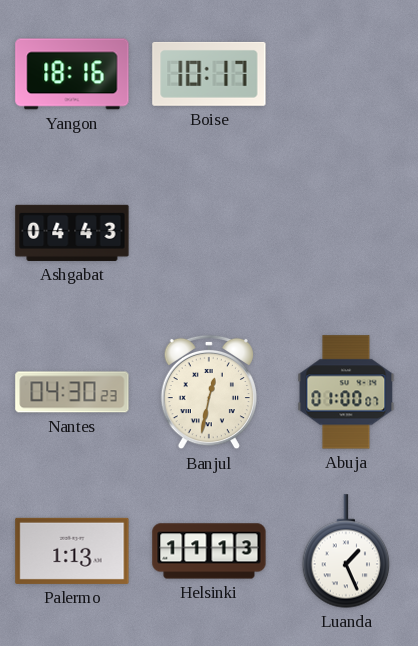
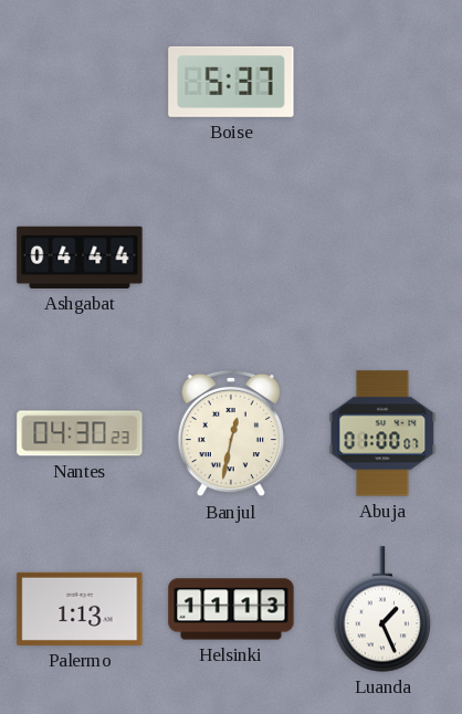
Yangon: 18:16 -> none (72, 74)
Boise: 10:17 -> 5:37 (231, 82)
Ashgabat: 04:43 -> 04:44 (80, 258)
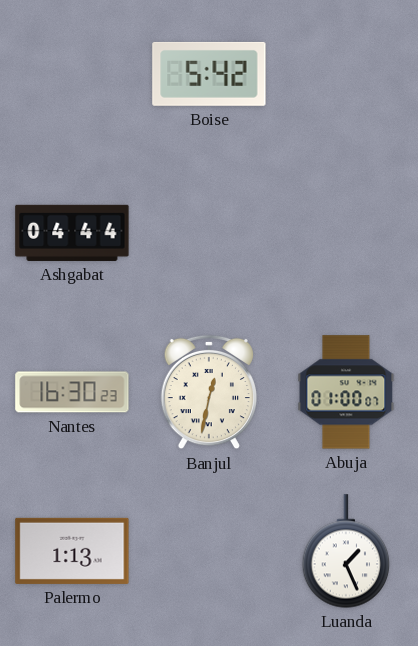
Boise: 5:37 -> 5:42 (209, 74)
Nantes: 04:30 -> 16:30 (72, 392)
Helsinki: 11:13 -> none (231, 609)
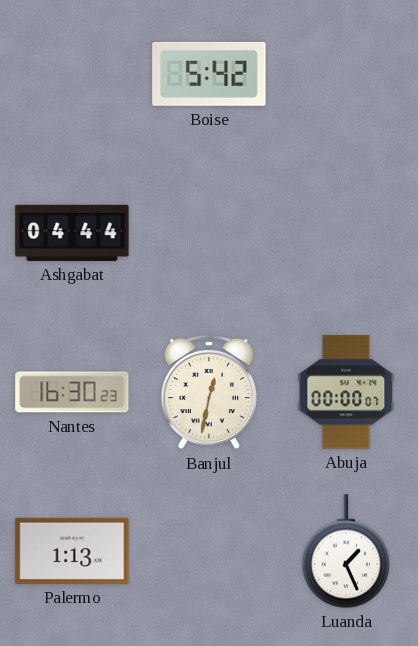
Abuja: 01:00 -> 00:00 (346, 392)
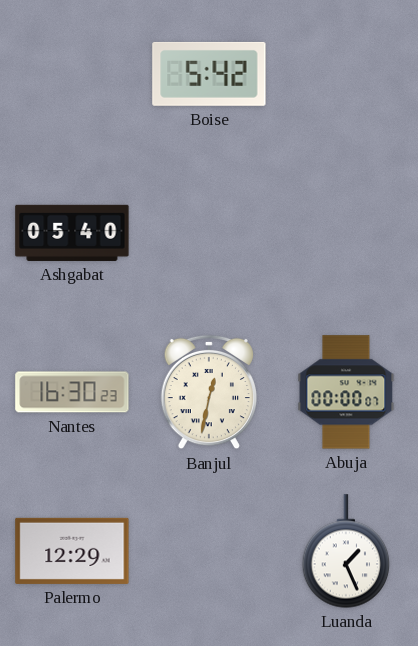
Ashgabat: 04:44 -> 05:40 (72, 233)
Palermo: 1:13 -> 12:29 (72, 551)
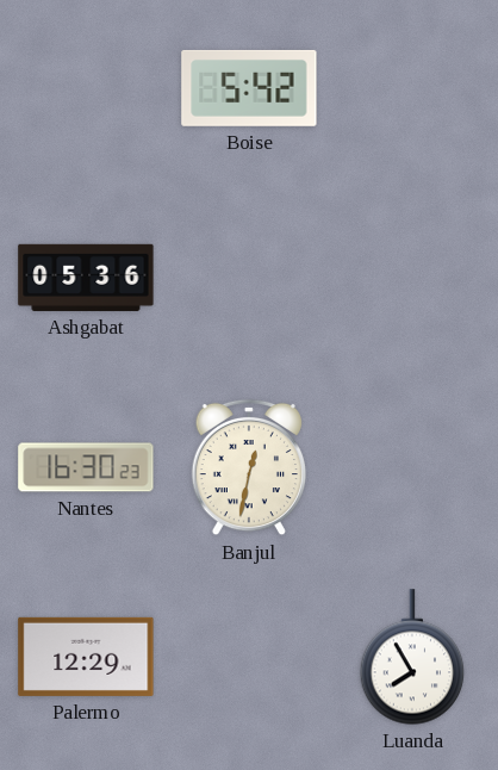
Ashgabat: 05:40 -> 05:36 (86, 278)
Abuja: 00:00 -> none (346, 392)
Luanda: 1:26 -> 7:55 (412, 657)
